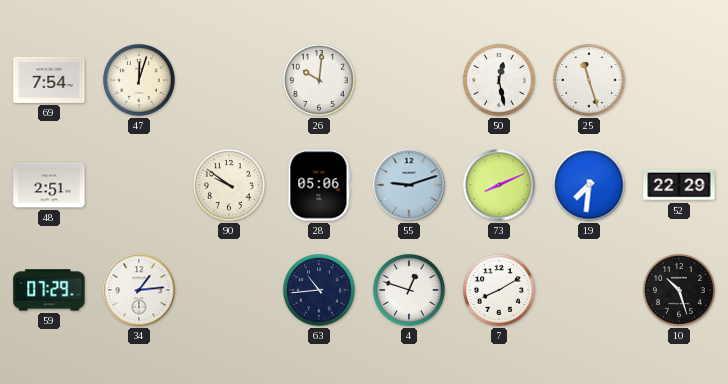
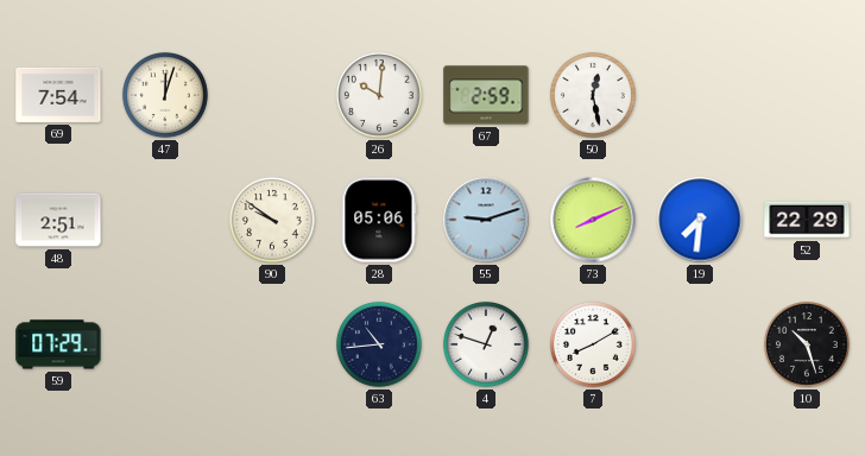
67: none -> 2:59 (486, 95)
25: 11:27 -> none (589, 80)
34: 1:14 -> none (139, 290)
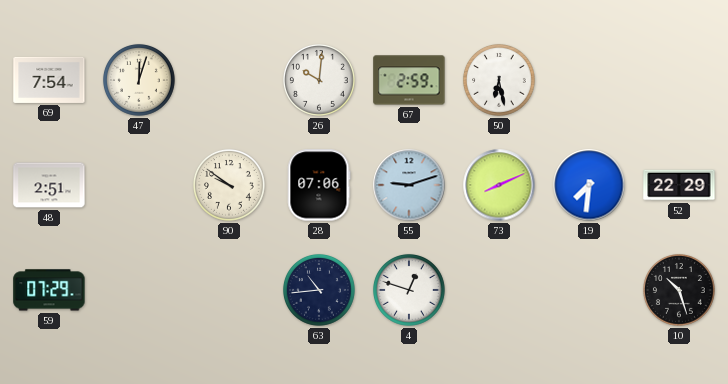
50: 12:28 -> 6:28 (499, 80)
28: 05:06 -> 07:06 (319, 185)
7: 8:10 -> none (593, 344)
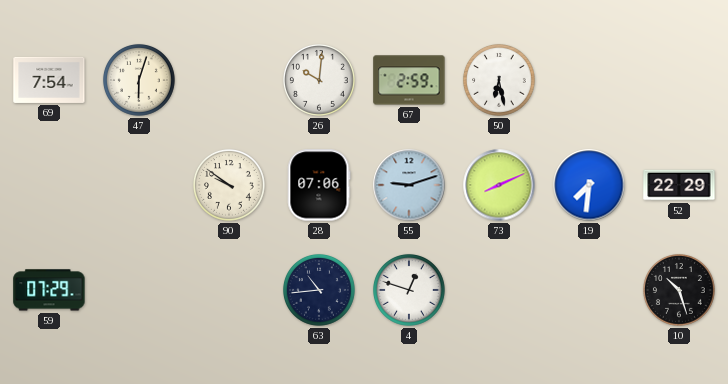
47: 12:03 -> 6:03 (139, 80)
48: 2:51 -> none (49, 185)
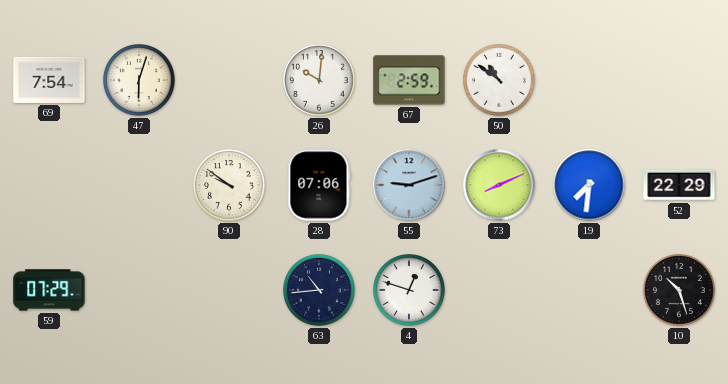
50: 6:28 -> 10:51 (499, 80)
